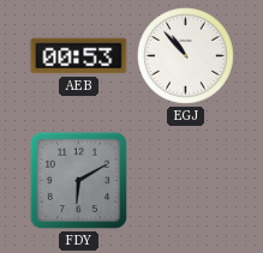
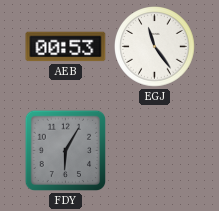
EGJ: 10:53 -> 11:24 (155, 47)
FDY: 6:10 -> 6:05 (66, 151)
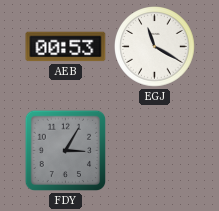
EGJ: 11:24 -> 11:20 (155, 47)
FDY: 6:05 -> 3:05 (66, 151)
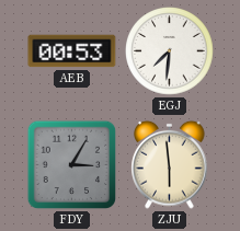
EGJ: 11:20 -> 7:31 (170, 51)
ZJU: none -> 5:59 (170, 164)
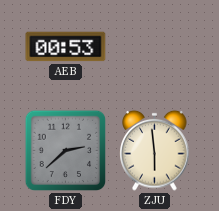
EGJ: 7:31 -> none (170, 51)
FDY: 3:05 -> 2:38 (66, 151)
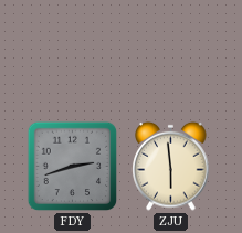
AEB: 00:53 -> none (66, 47)
FDY: 2:38 -> 2:42 (73, 167)
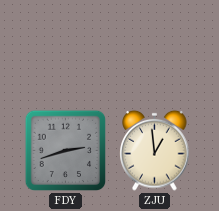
ZJU: 5:59 -> 12:59 (155, 150)
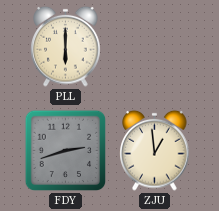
PLL: none -> 6:00 (66, 46)
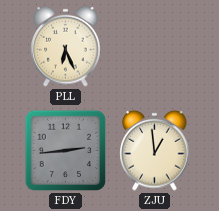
PLL: 6:00 -> 6:26 (66, 46)
FDY: 2:42 -> 2:44 (66, 151)
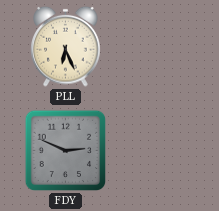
FDY: 2:44 -> 2:49 (66, 151)
ZJU: 12:59 -> none (155, 150)
